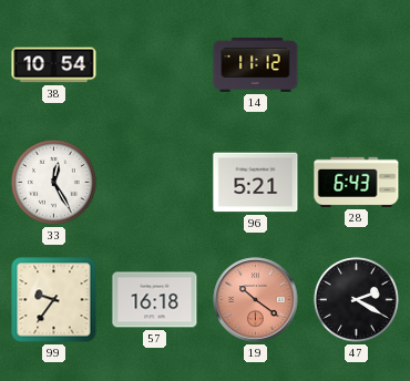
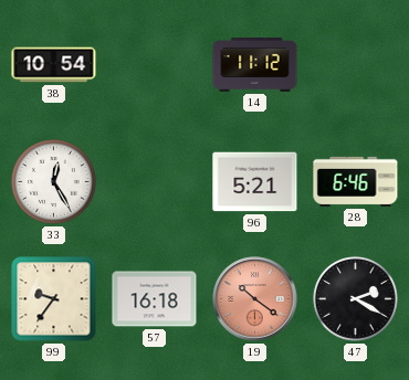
28: 6:43 -> 6:46 (356, 181)
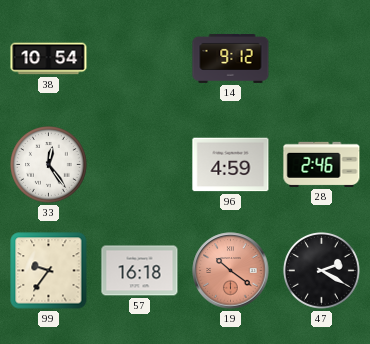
14: 11:12 -> 9:12 (231, 58)
33: 12:25 -> 12:24 (49, 165)
96: 5:21 -> 4:59 (231, 165)
28: 6:46 -> 2:46 (322, 164)
